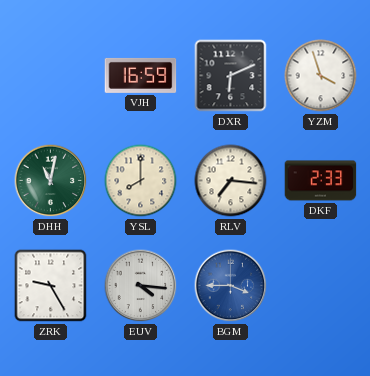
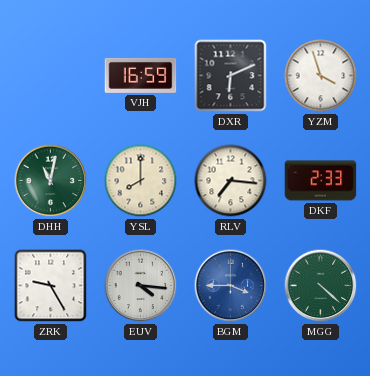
MGG: none -> 4:22 (321, 286)
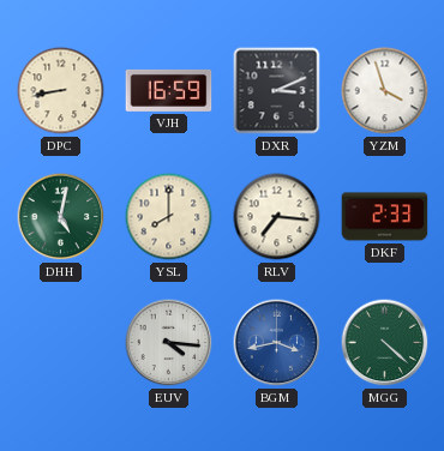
DPC: none -> 8:43 (61, 91)
DXR: 6:11 -> 3:11 (277, 91)
DHH: 11:02 -> 5:02 (61, 217)
ZRK: 9:25 -> none (51, 286)
BGM: 3:45 -> 3:43 (277, 343)
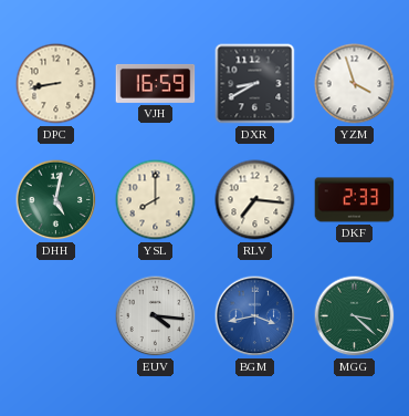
DXR: 3:11 -> 8:40 (255, 84)
MGG: 4:22 -> 3:22 (355, 316)
